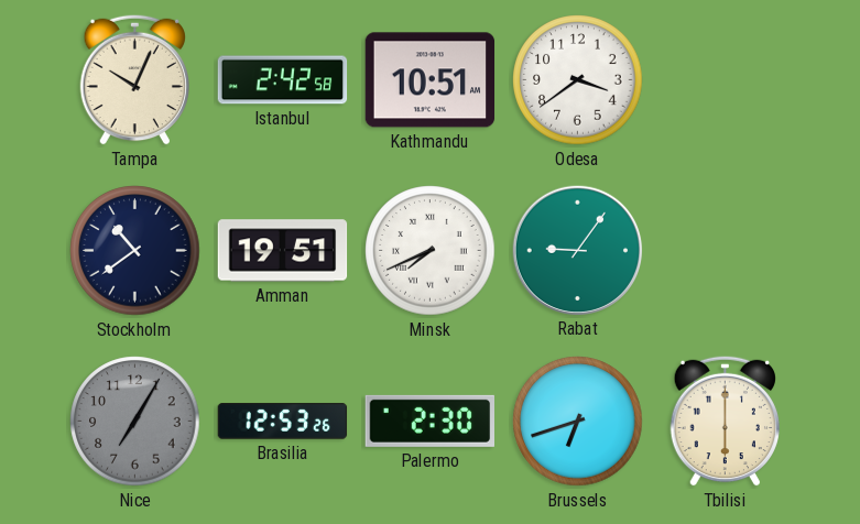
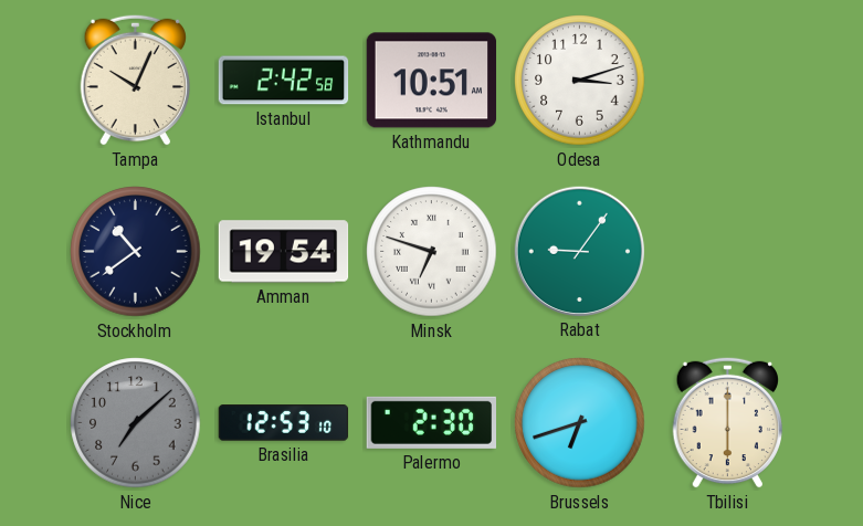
Odesa: 3:39 -> 3:12 (580, 81)
Amman: 19:51 -> 19:54 (284, 252)
Minsk: 7:41 -> 6:48 (432, 252)
Nice: 7:05 -> 7:08 (136, 423)
Brasilia: 12:53:26 -> 12:53:10 (284, 423)
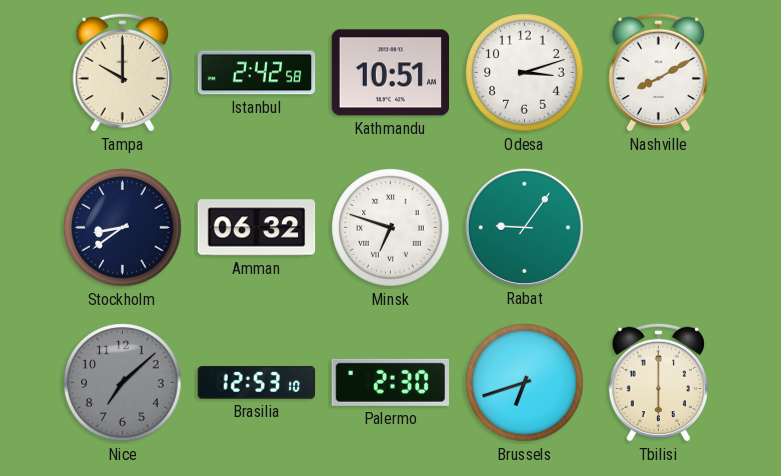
Tampa: 10:04 -> 10:00 (122, 72)
Nashville: none -> 8:10 (658, 72)
Stockholm: 10:39 -> 8:39 (123, 228)
Amman: 19:54 -> 06:32 (257, 228)
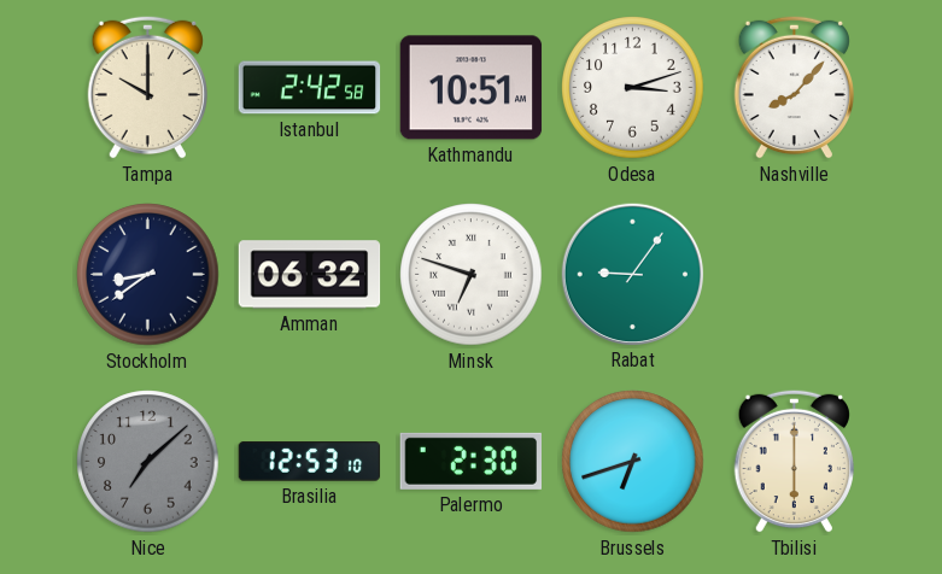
Nashville: 8:10 -> 8:07 (794, 87)
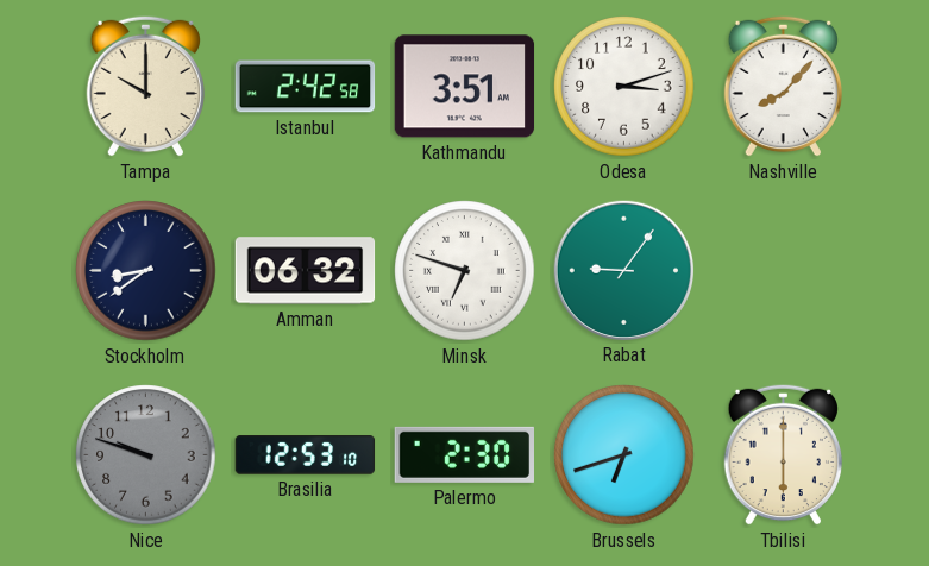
Kathmandu: 10:51 -> 3:51 (465, 87)
Nice: 7:08 -> 9:48 (146, 455)
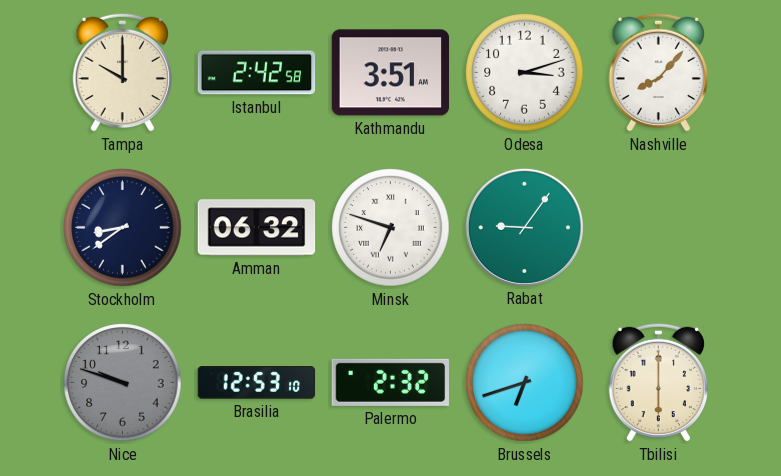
Palermo: 2:30 -> 2:32 (390, 382)
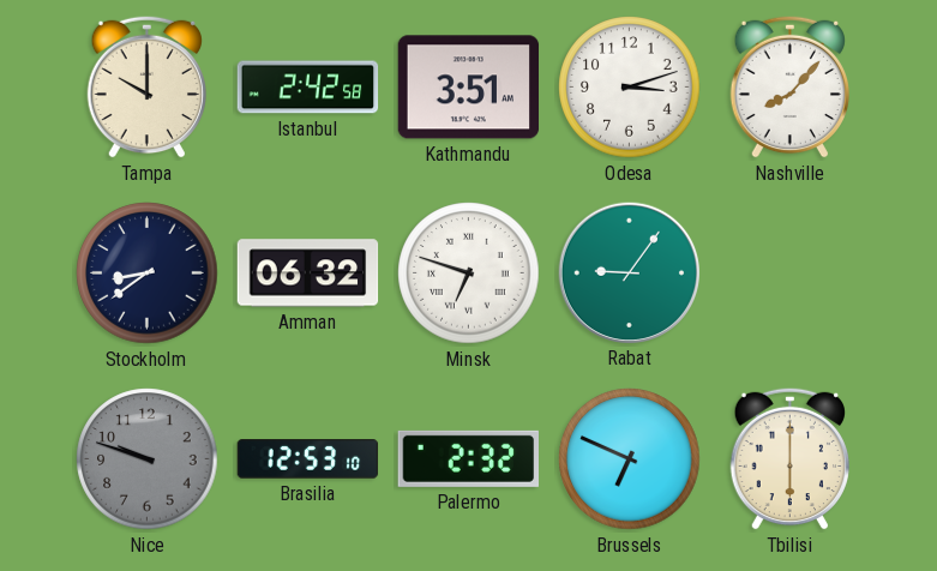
Brussels: 6:42 -> 6:49 (630, 459)
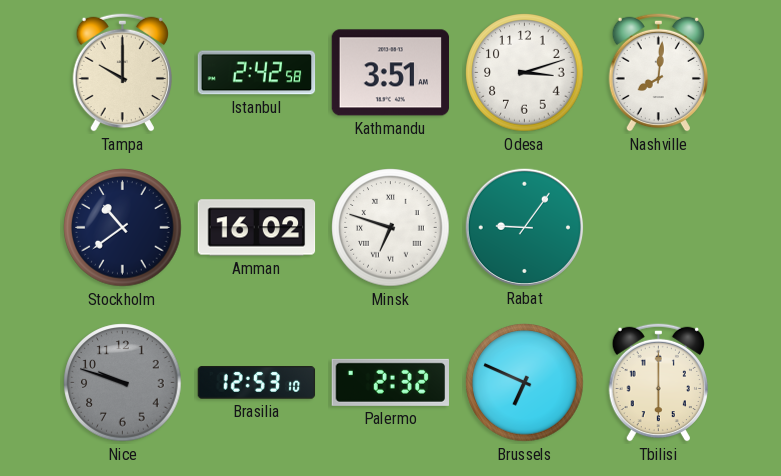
Nashville: 8:07 -> 8:01 (658, 72)
Stockholm: 8:39 -> 10:39 (123, 228)
Amman: 06:32 -> 16:02 (257, 228)
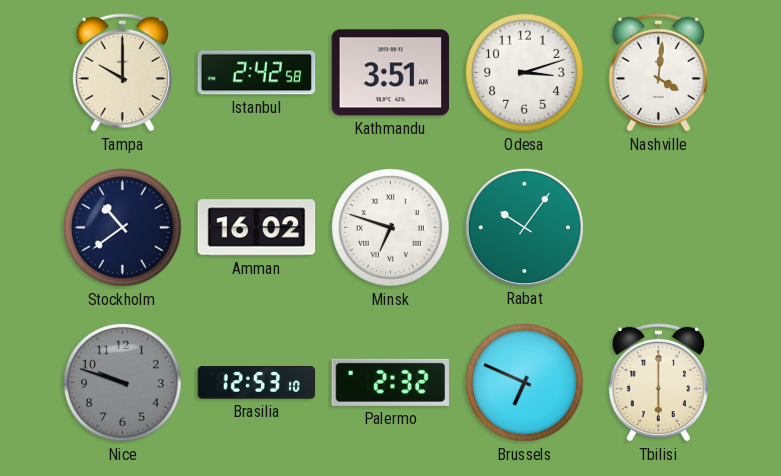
Nashville: 8:01 -> 4:01 (658, 72)
Rabat: 9:06 -> 10:06 (524, 227)
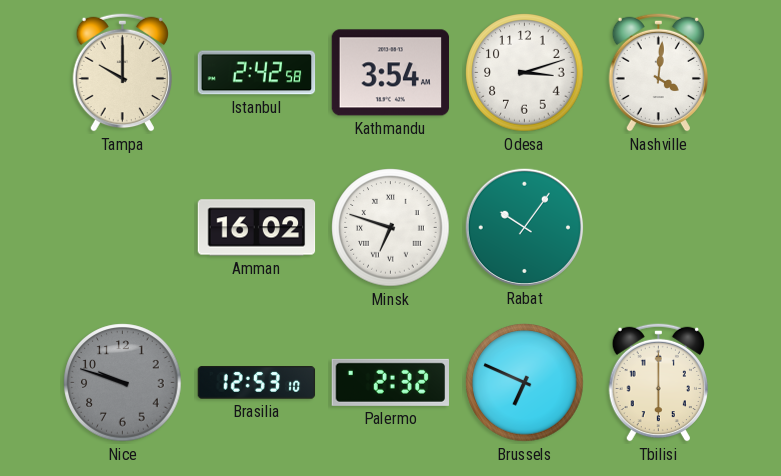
Kathmandu: 3:51 -> 3:54 (391, 73)
Stockholm: 10:39 -> none (123, 228)
